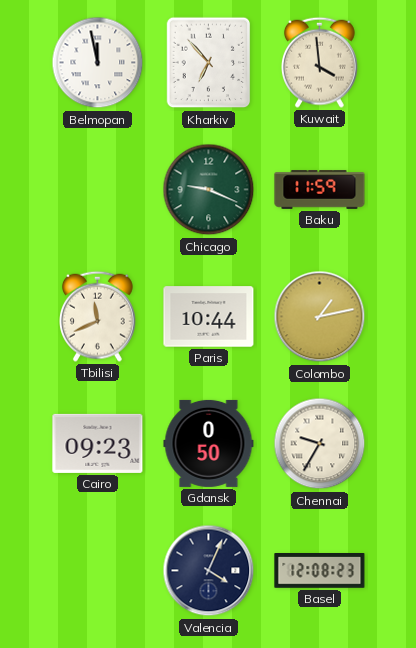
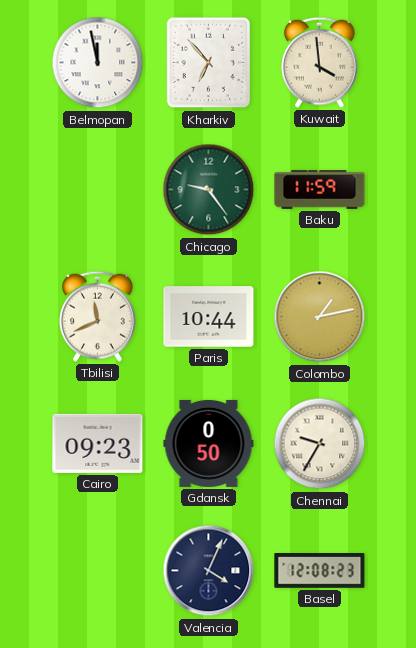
Chicago: 9:19 -> 9:24 (209, 190)
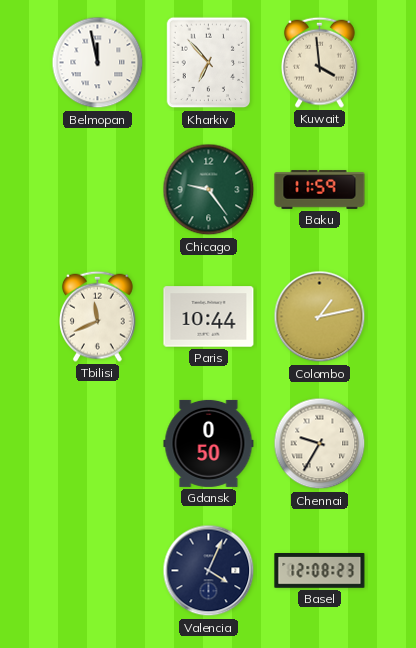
Cairo: 09:23 -> none (98, 443)
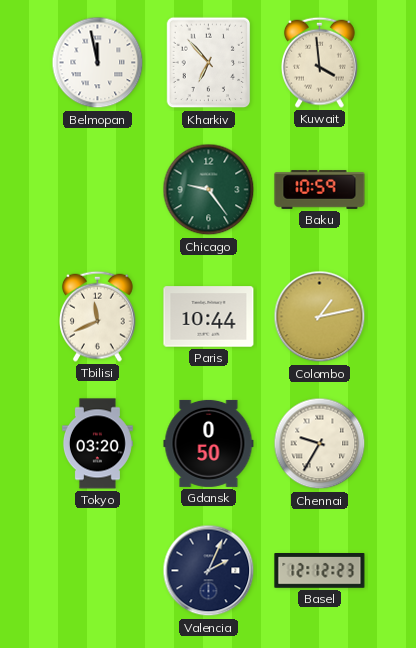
Baku: 11:59 -> 10:59 (320, 190)
Tokyo: none -> 03:20 (97, 444)
Valencia: 4:04 -> 2:04 (209, 571)
Basel: 12:08 -> 12:12 (320, 571)
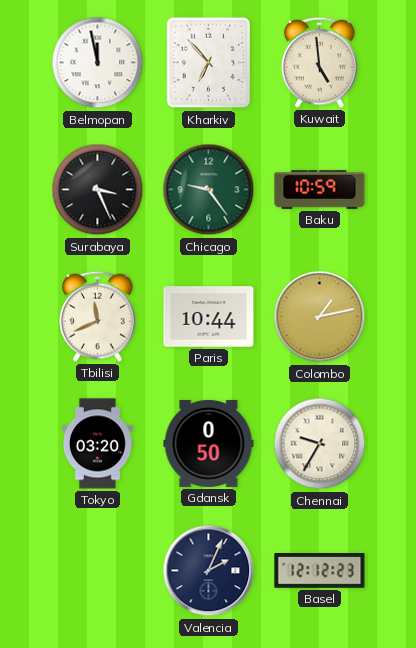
Kuwait: 3:59 -> 4:59 (319, 62)
Surabaya: none -> 3:26 (98, 190)
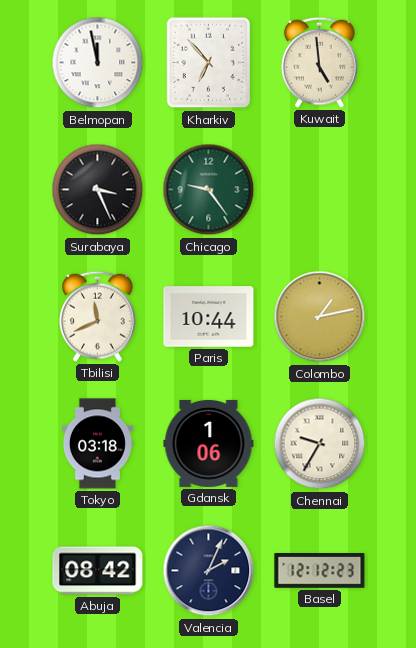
Baku: 10:59 -> none (320, 190)
Tokyo: 03:20 -> 03:18 (97, 444)
Gdansk: 0:50 -> 1:06 (209, 443)
Abuja: none -> 08:42 (98, 571)
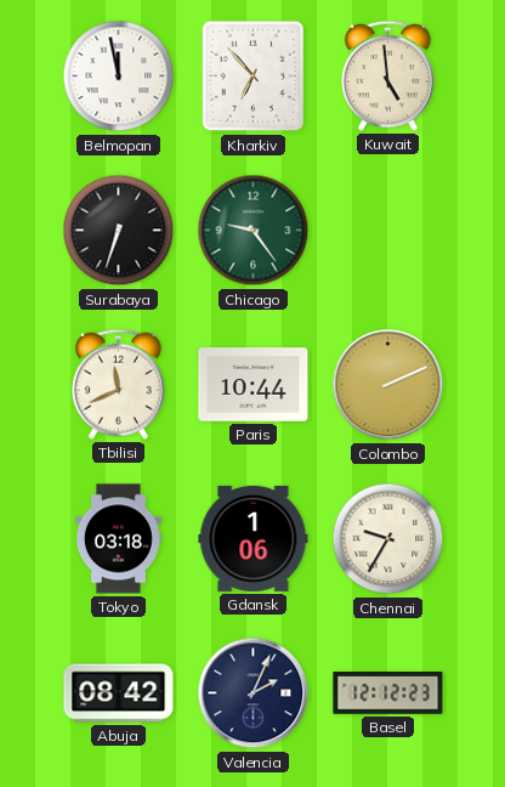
Surabaya: 3:26 -> 6:33 (119, 231)
Colombo: 1:13 -> 2:11 (388, 385)
